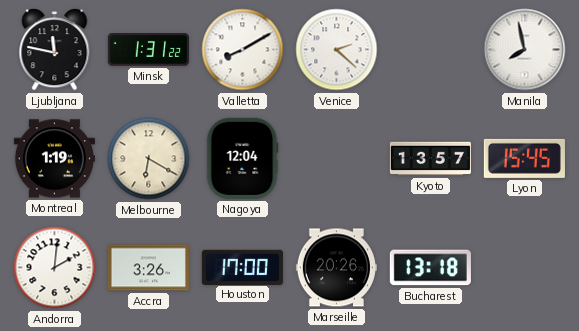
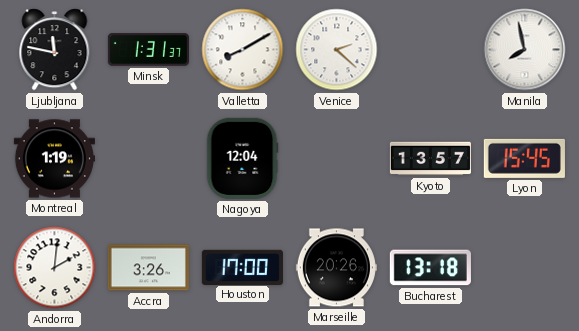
Minsk: 1:31:22 -> 1:31:37 (148, 50)
Melbourne: 6:20 -> none (149, 159)
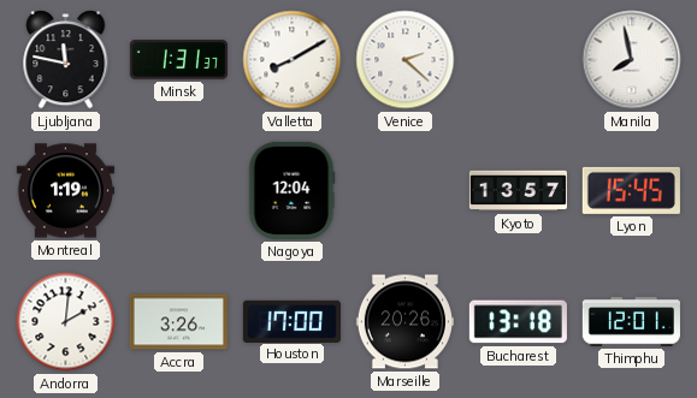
Thimphu: none -> 12:01 (631, 322)
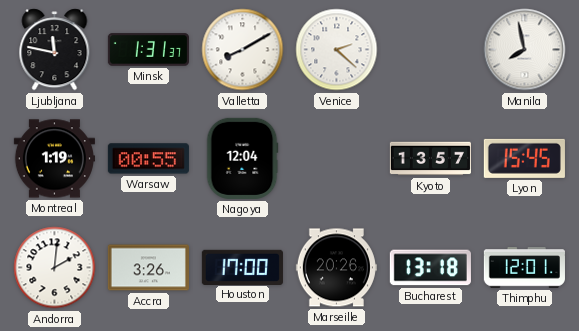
Warsaw: none -> 00:55 (148, 159)
